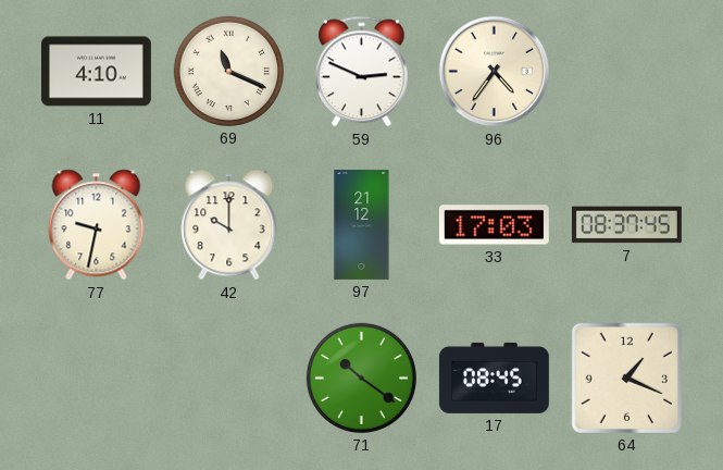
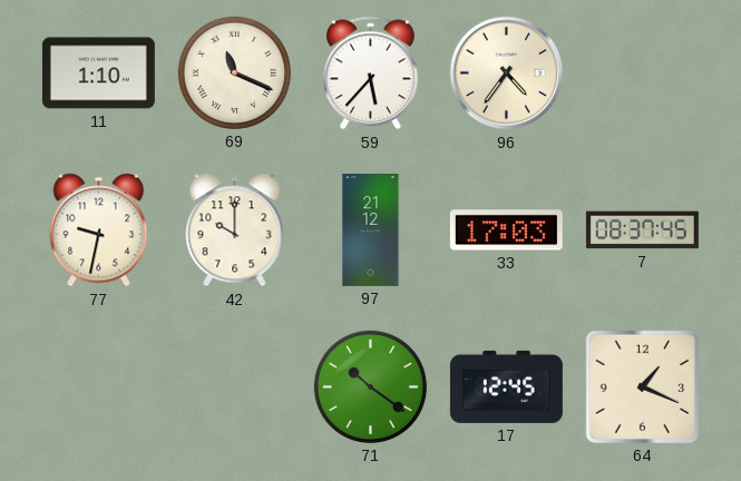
11: 4:10 -> 1:10 (98, 73)
59: 2:49 -> 5:37 (371, 73)
17: 08:45 -> 12:45 (506, 386)
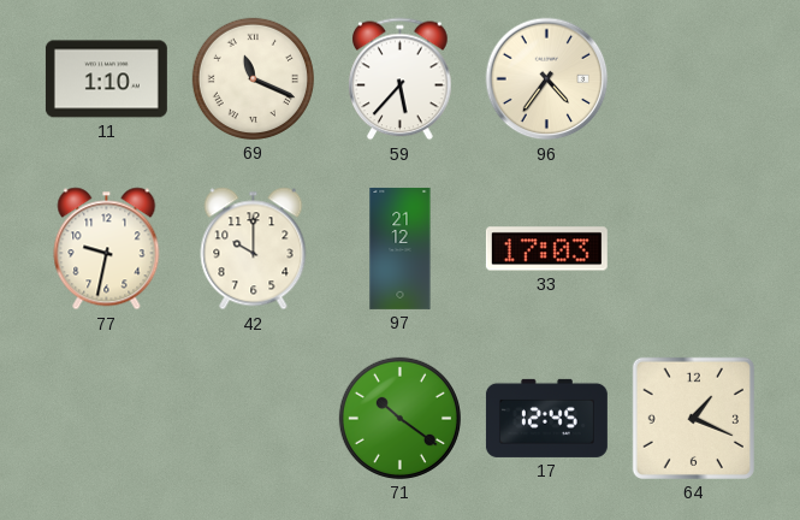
7: 08:37 -> none (642, 230)
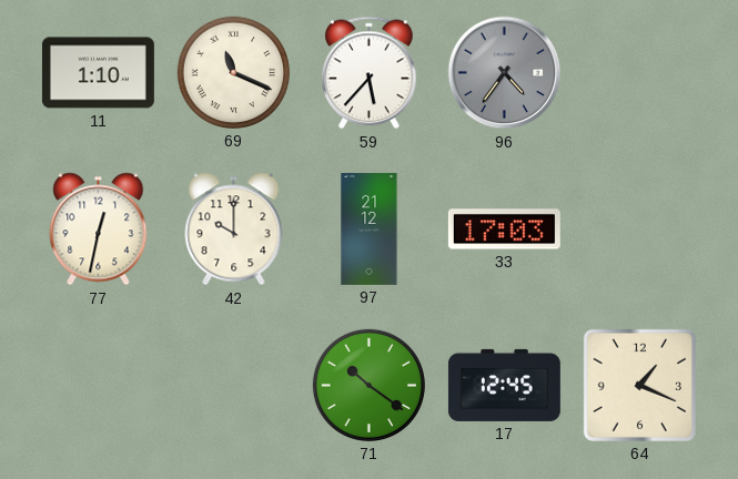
96 dial: cream -> grey (505, 73)
77: 9:32 -> 12:32 (99, 230)
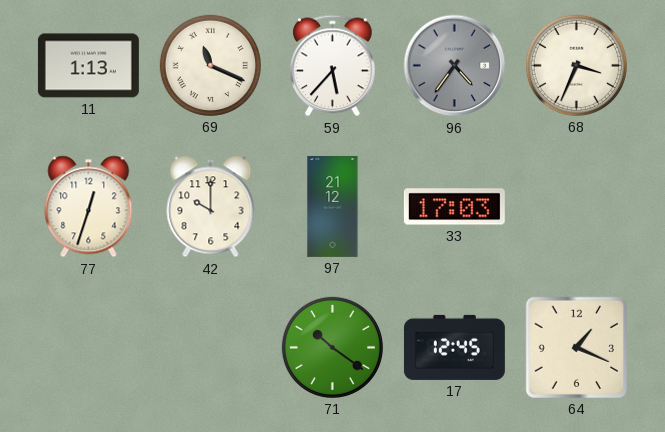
11: 1:10 -> 1:13 (88, 66)
68: none -> 3:34 (576, 65)
77: 12:32 -> 12:33 (89, 207)
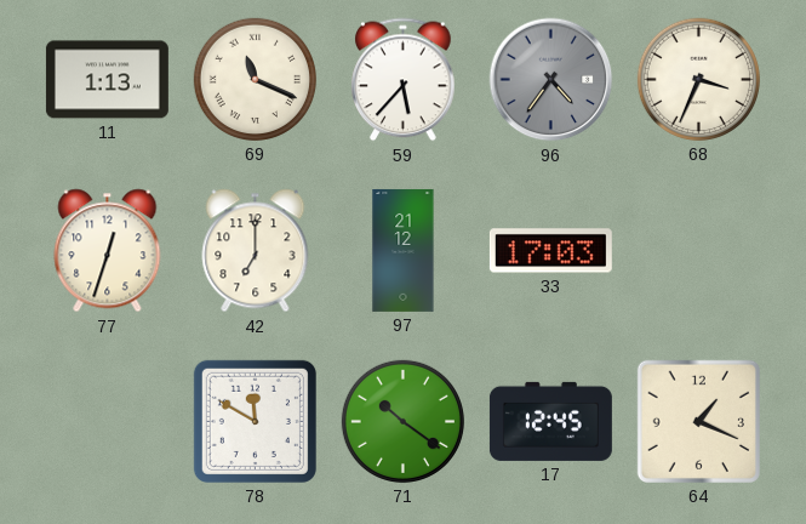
42: 10:00 -> 7:00 (256, 251)
78: none -> 11:50 (255, 421)
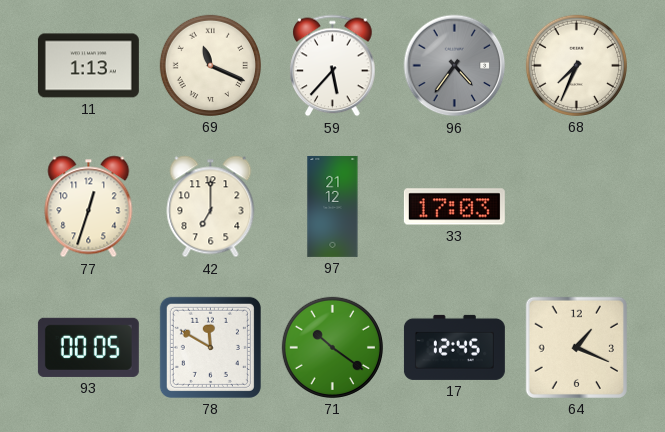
68: 3:34 -> 7:34 (576, 65)
93: none -> 00:05 (88, 347)
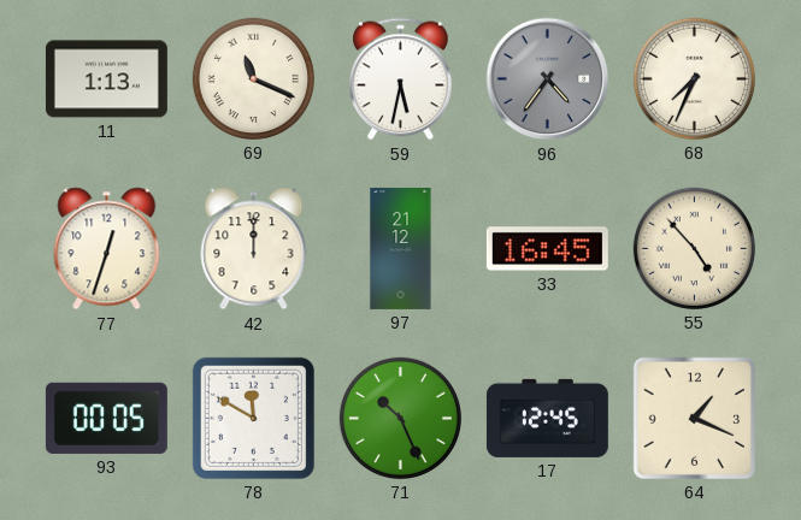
59: 5:37 -> 5:32 (401, 79)
42: 7:00 -> 12:00 (254, 249)
33: 17:03 -> 16:45 (547, 249)
55: none -> 4:53 (694, 248)
71: 10:21 -> 10:26 (400, 418)
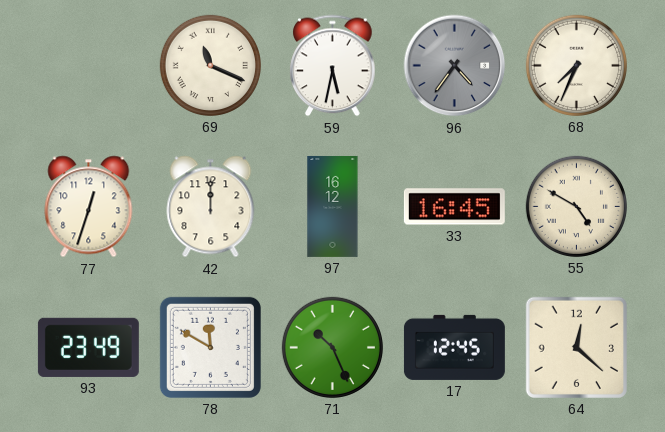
11: 1:13 -> none (106, 79)
97: 21:12 -> 16:12 (333, 206)
55: 4:53 -> 4:50 (576, 206)
93: 00:05 -> 23:49 (88, 347)
64: 1:19 -> 12:22 (576, 347)
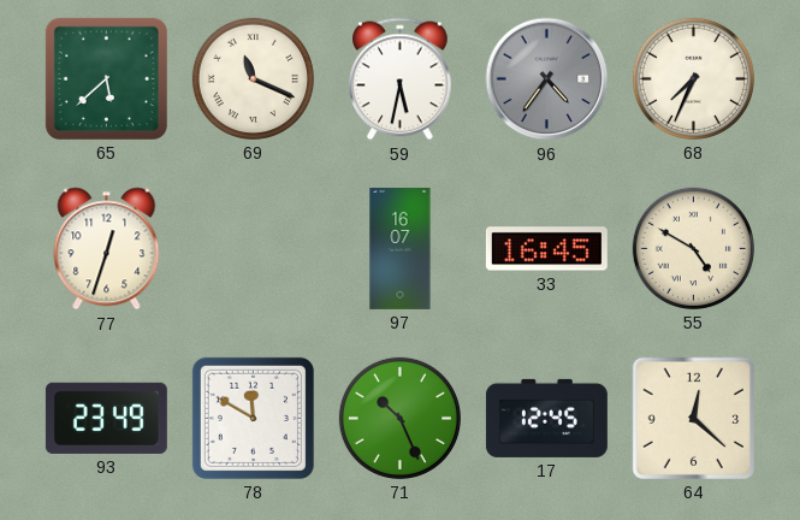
65: none -> 5:38 (106, 78)
42: 12:00 -> none (211, 207)
97: 16:12 -> 16:07 (401, 248)
